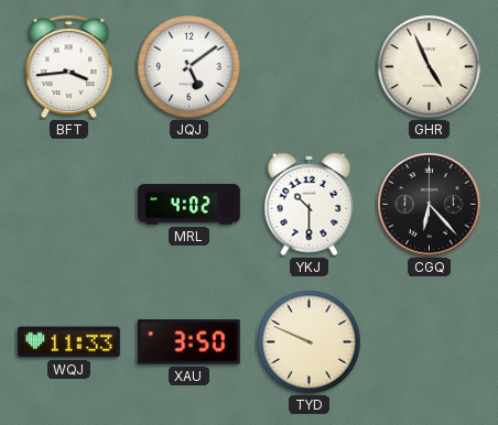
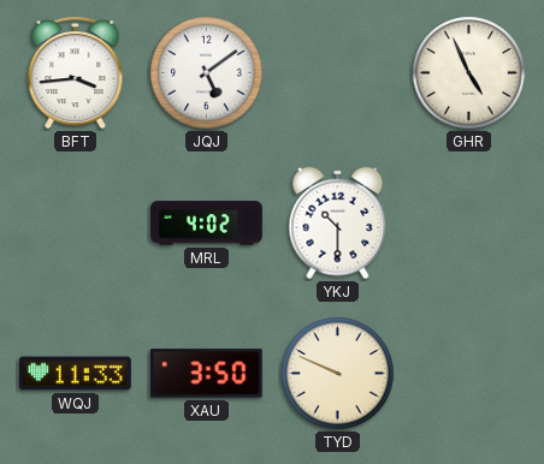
CGQ: 6:23 -> none (430, 205)
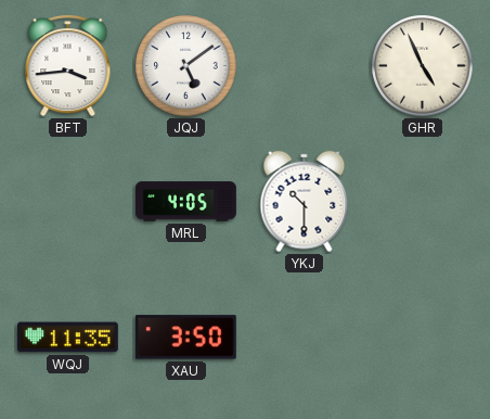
MRL: 4:02 -> 4:05 (186, 202)
WQJ: 11:33 -> 11:35 (67, 338)
TYD: 9:49 -> none (338, 374)
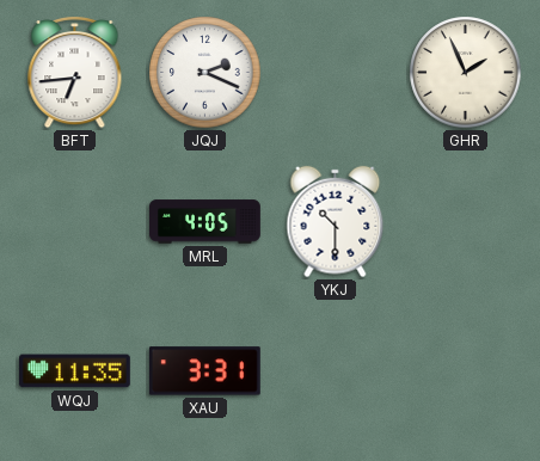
BFT: 3:44 -> 6:44 (75, 72)
JQJ: 5:09 -> 2:19 (205, 73)
GHR: 4:56 -> 1:56 (466, 73)
XAU: 3:50 -> 3:31 (204, 371)
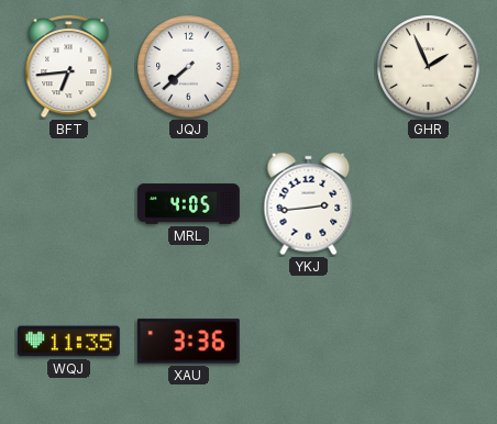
JQJ: 2:19 -> 7:38 (189, 67)
YKJ: 10:30 -> 2:44 (309, 204)
XAU: 3:31 -> 3:36 (188, 342)
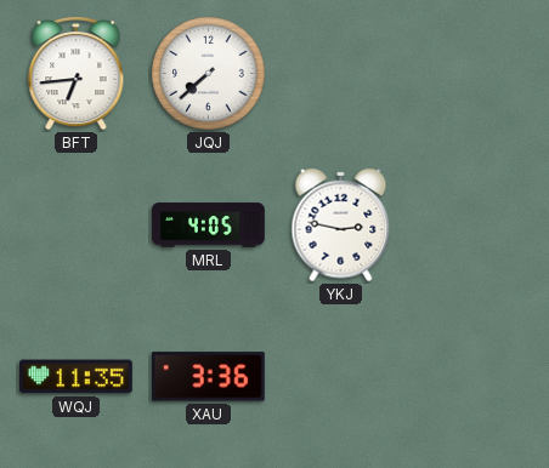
GHR: 1:56 -> none (429, 67)
YKJ: 2:44 -> 2:47 (341, 226)
